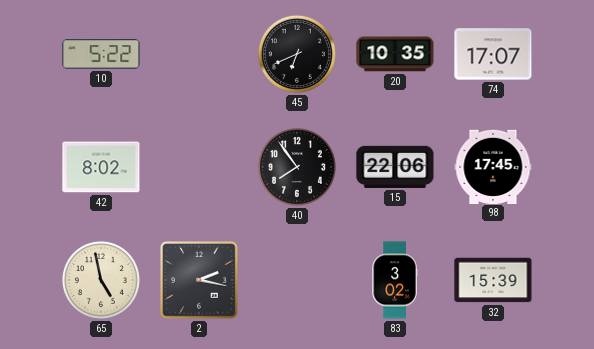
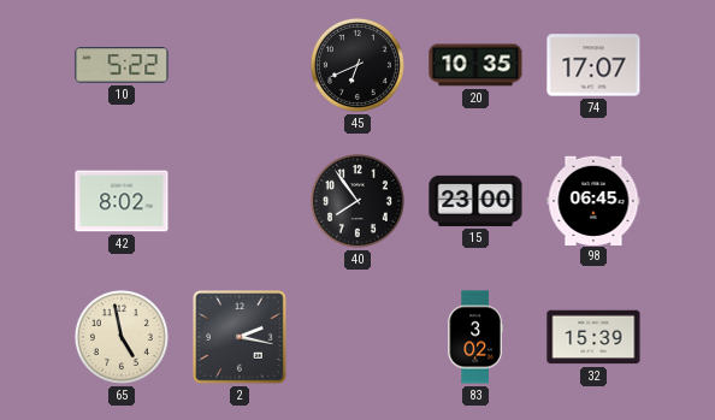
15: 22:06 -> 23:00 (475, 201)
98: 17:45 -> 06:45 (593, 200)
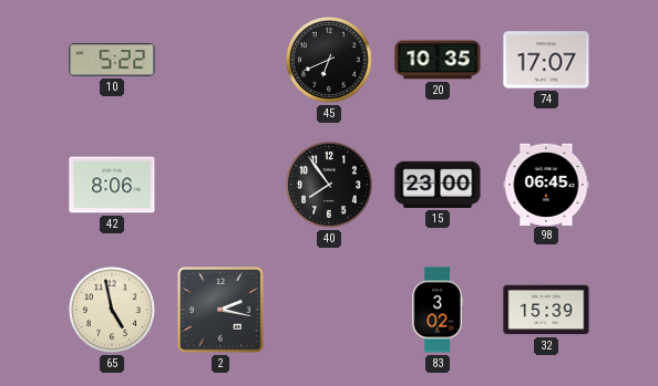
42: 8:02 -> 8:06 (112, 185)
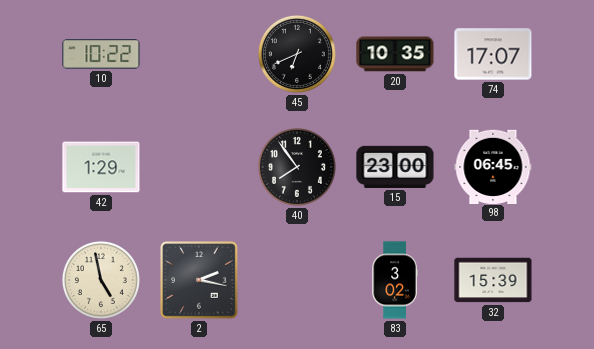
10: 5:22 -> 10:22 (101, 54)
42: 8:06 -> 1:29 (101, 167)
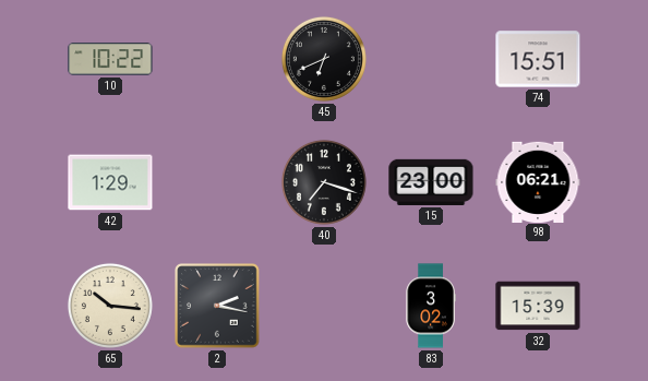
20: 10:35 -> none (395, 54)
74: 17:07 -> 15:51 (538, 59)
40: 7:54 -> 7:18 (324, 182)
98: 06:45 -> 06:21 (538, 181)
65: 4:58 -> 10:16 (110, 306)
